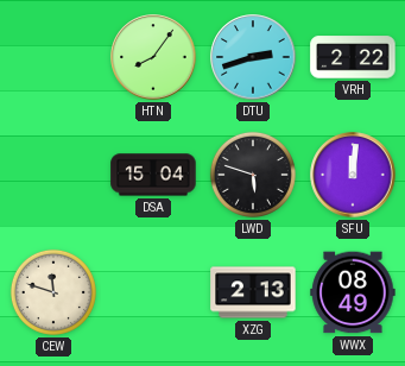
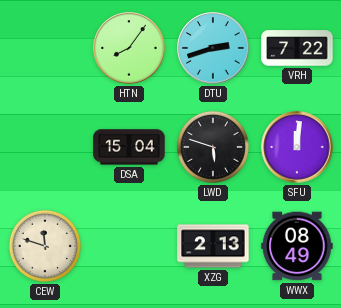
VRH: 2:22 -> 7:22 (297, 48)
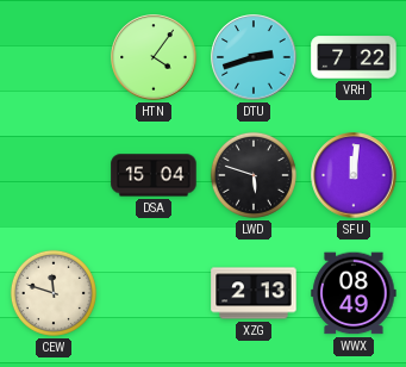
HTN: 8:06 -> 4:06 (154, 57)
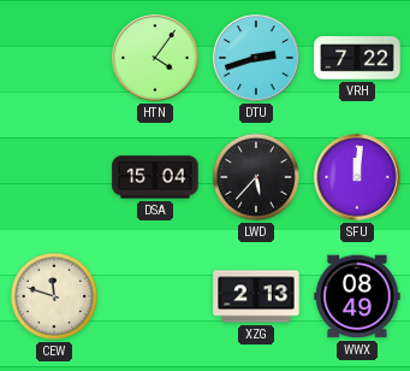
LWD: 5:48 -> 5:37 (256, 177)
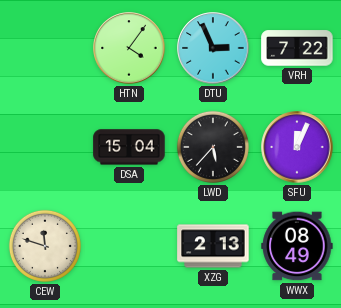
DTU: 2:42 -> 2:56 (213, 48)
SFU: 12:01 -> 12:04 (297, 147)
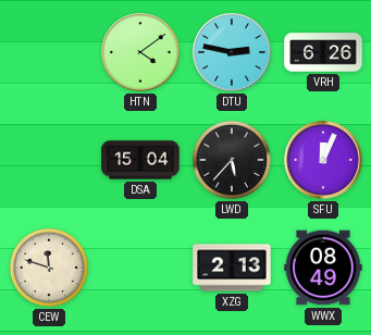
HTN: 4:06 -> 4:09 (140, 52)
DTU: 2:56 -> 2:47 (232, 52)
VRH: 7:22 -> 6:26 (323, 52)
